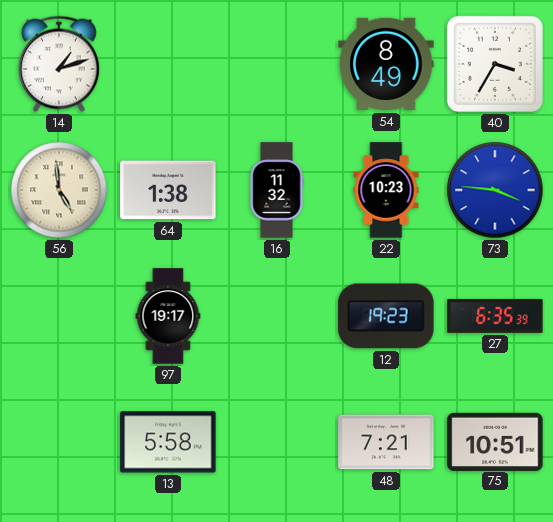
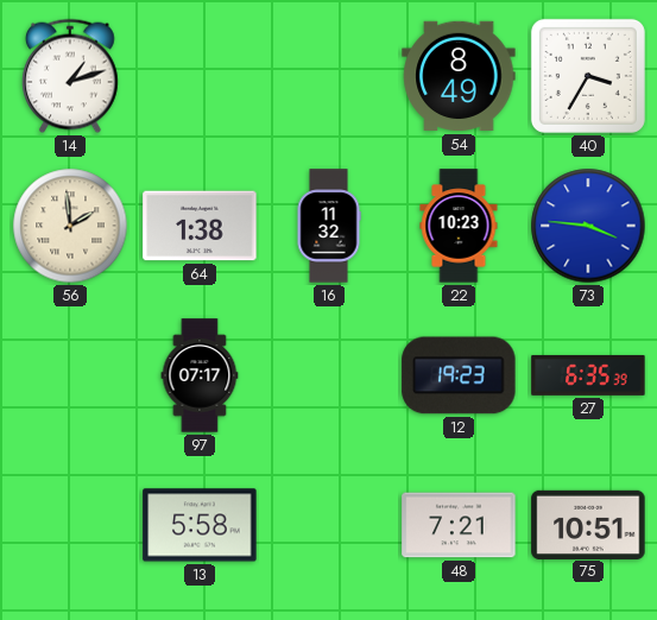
56: 4:59 -> 1:59 (70, 226)
97: 19:17 -> 07:17 (200, 375)
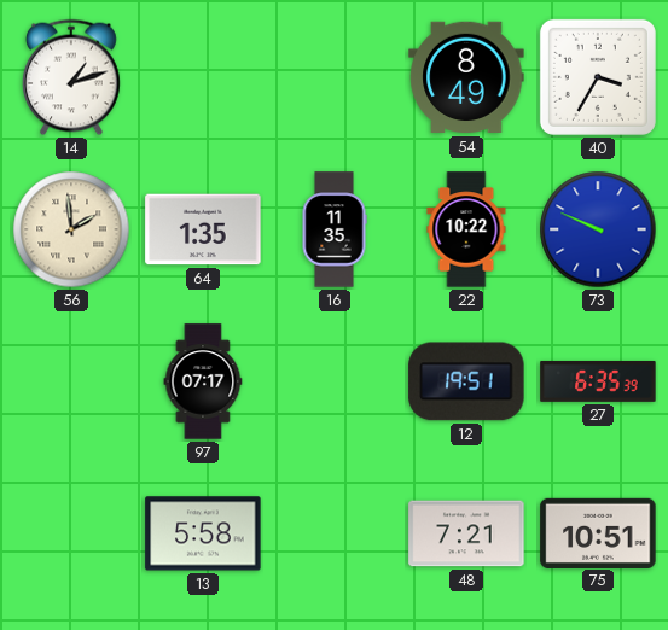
64: 1:38 -> 1:35 (203, 229)
16: 11:32 -> 11:35 (335, 229)
22: 10:23 -> 10:22 (466, 229)
73: 3:46 -> 9:49 (598, 229)
12: 19:23 -> 19:51 (466, 381)
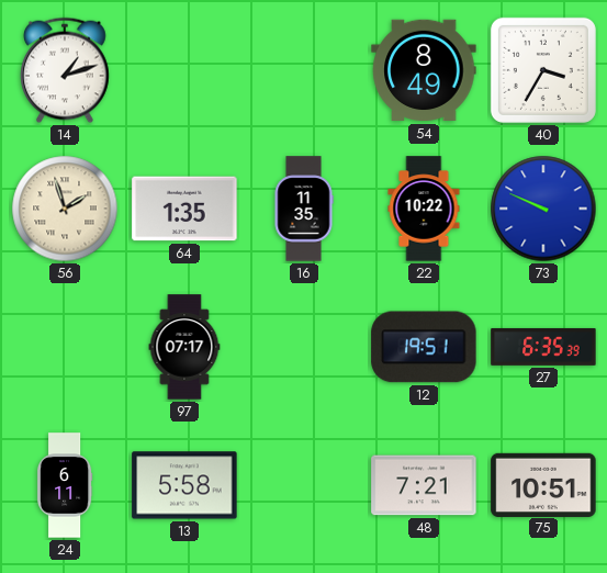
56: 1:59 -> 1:57 (65, 209)
24: none -> 6:11 (65, 485)
